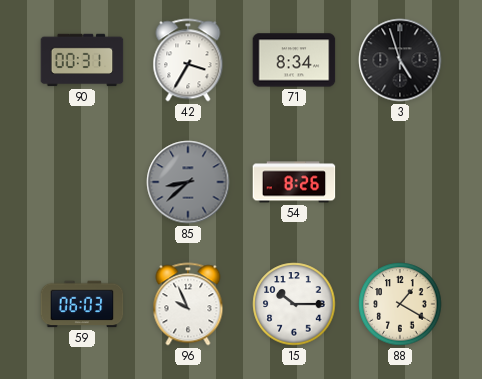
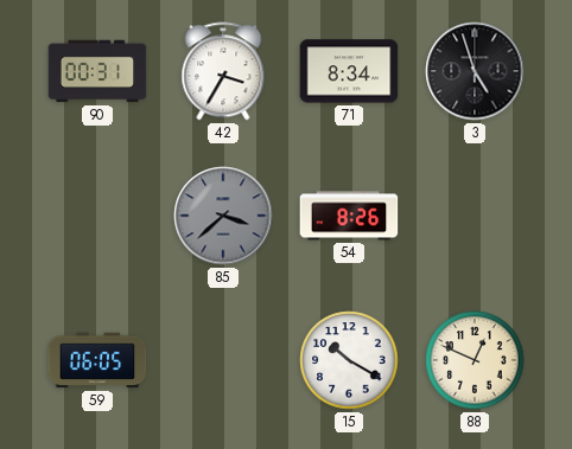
85: 8:38 -> 3:38 (223, 216)
59: 06:03 -> 06:05 (97, 360)
96: 9:56 -> none (188, 304)
15: 10:15 -> 10:20 (349, 360)
88: 1:20 -> 12:49 (475, 360)
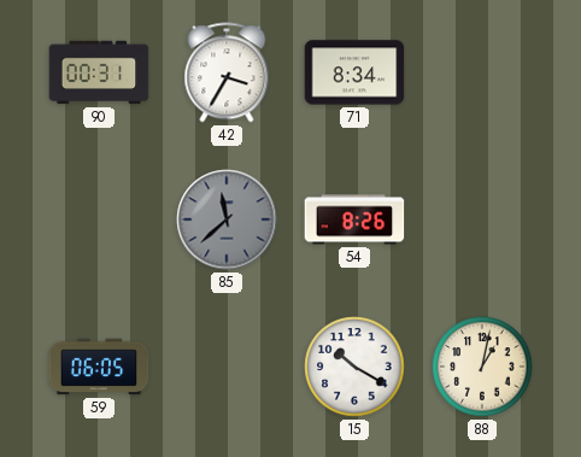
3: 4:57 -> none (475, 71)
85: 3:38 -> 11:38 (227, 219)
88: 12:49 -> 1:02 (482, 367)
